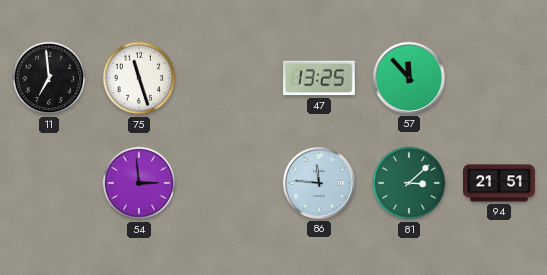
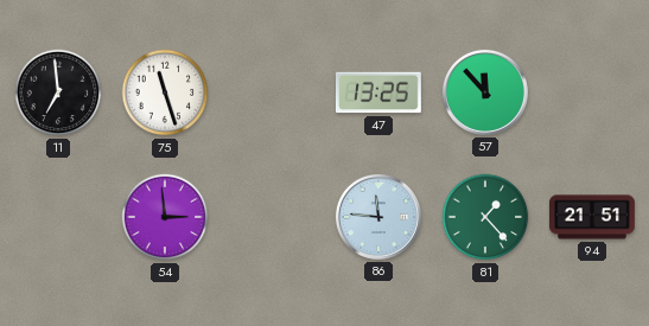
81: 3:08 -> 1:23 (485, 217)
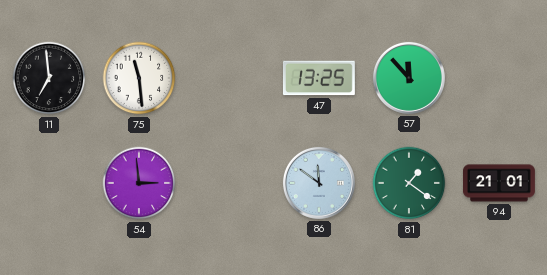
75: 11:27 -> 11:29 (139, 78)
86: 11:46 -> 11:51 (319, 183)
81: 1:23 -> 1:21 (409, 183)
94: 21:51 -> 21:01 (500, 183)
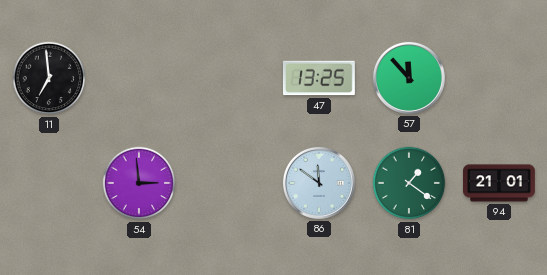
75: 11:29 -> none (139, 78)
